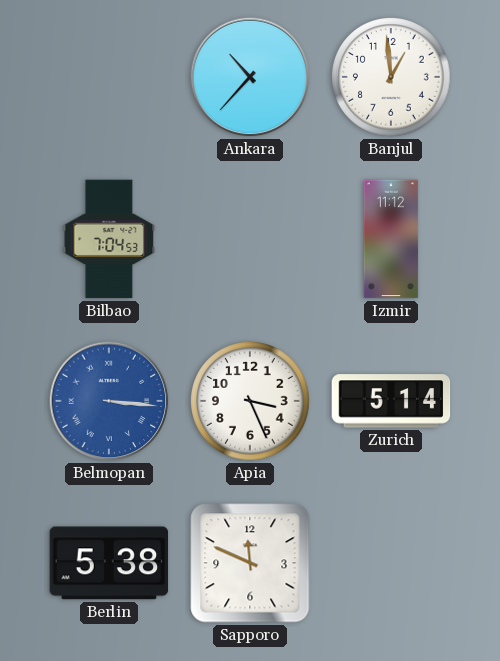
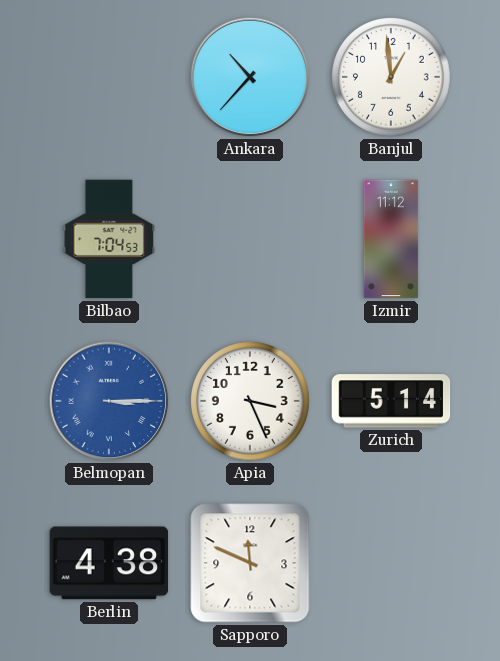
Belmopan: 3:16 -> 3:15 (109, 401)
Berlin: 5:38 -> 4:38 (109, 563)
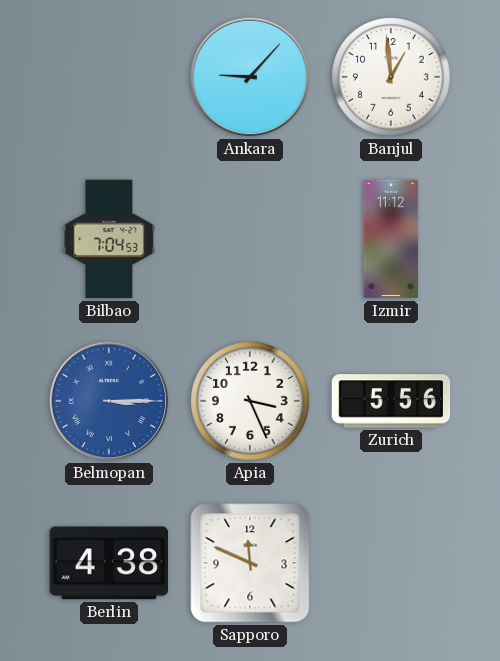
Ankara: 10:37 -> 9:07 (250, 77)
Zurich: 5:14 -> 5:56 (391, 401)
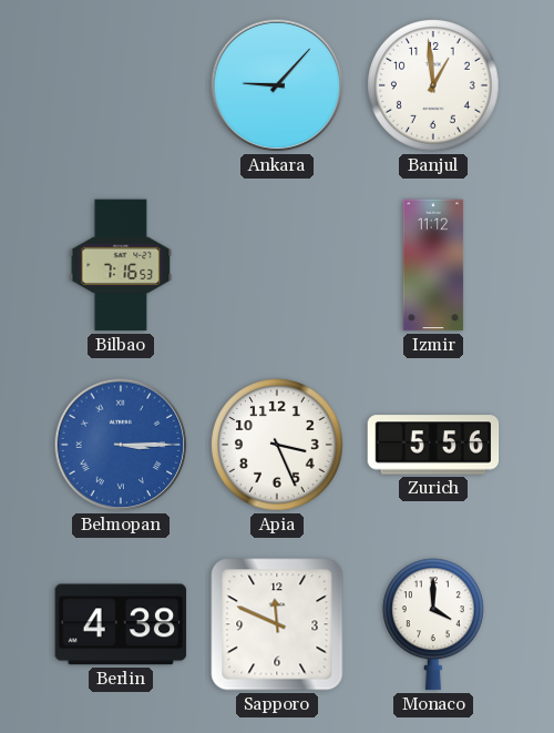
Bilbao: 7:04 -> 7:16 (121, 265)
Monaco: none -> 4:00 (433, 624)
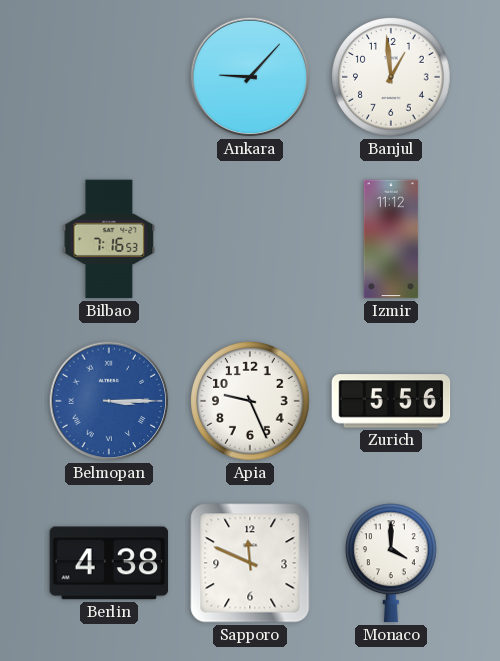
Apia: 3:26 -> 9:26 (251, 402)
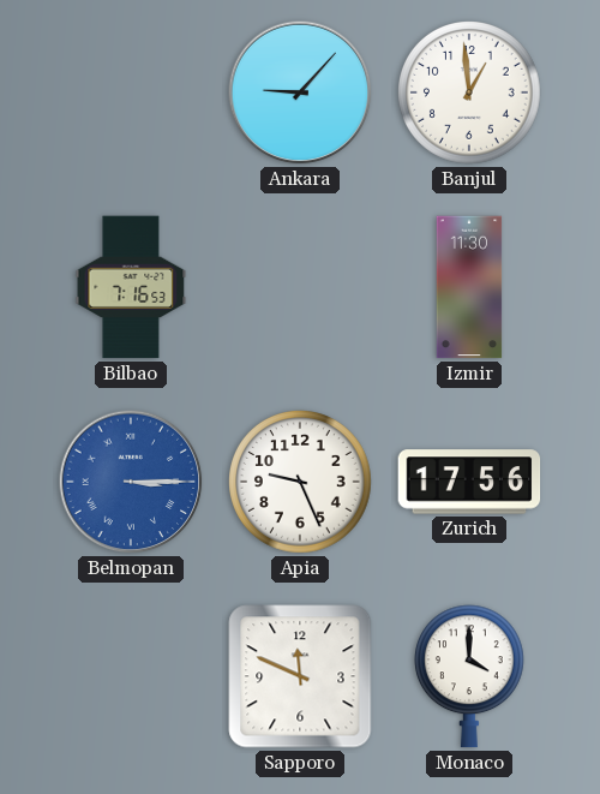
Izmir: 11:12 -> 11:30 (469, 287)
Zurich: 5:56 -> 17:56 (469, 482)
Berlin: 4:38 -> none (109, 563)
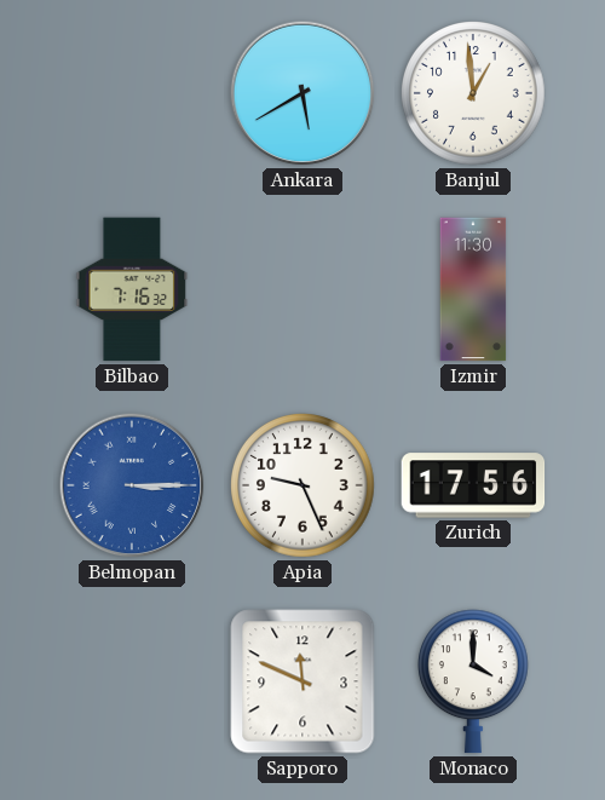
Ankara: 9:07 -> 5:40 (302, 93)
Bilbao: 7:16:53 -> 7:16:32 (132, 289)
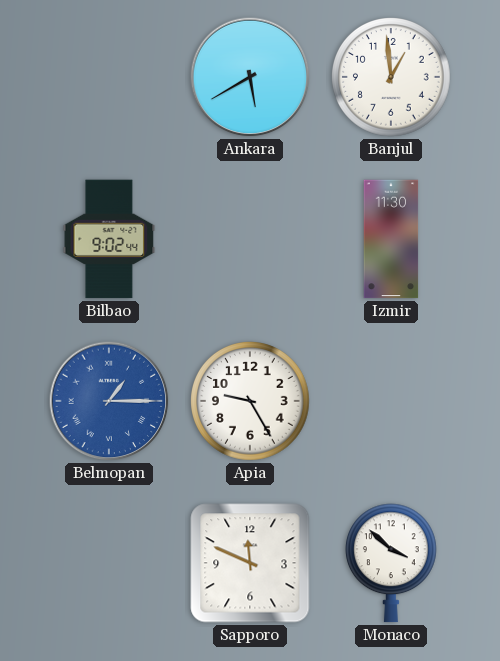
Bilbao: 7:16 -> 9:02 (109, 239)
Belmopan: 3:15 -> 1:15 (109, 401)
Apia: 9:26 -> 9:25 (251, 402)
Zurich: 17:56 -> none (473, 485)
Monaco: 4:00 -> 3:52 (391, 563)
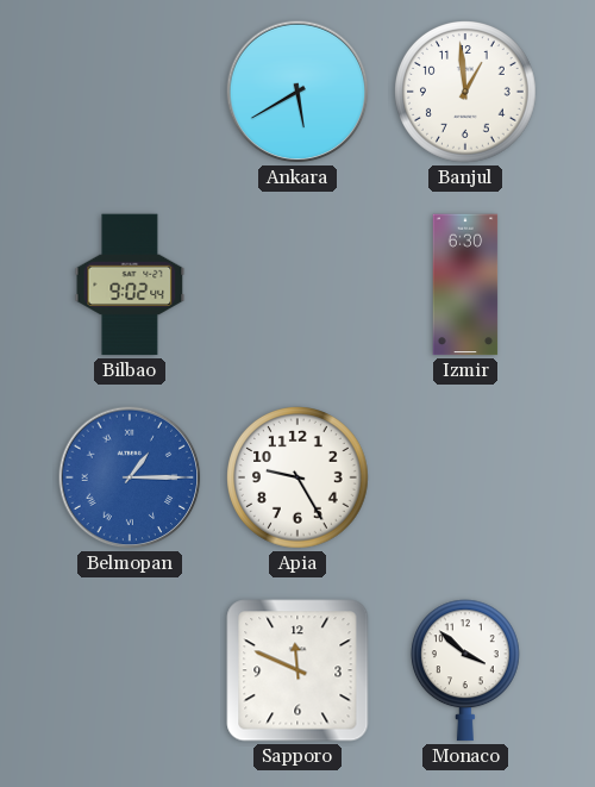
Izmir: 11:30 -> 6:30 (465, 285)
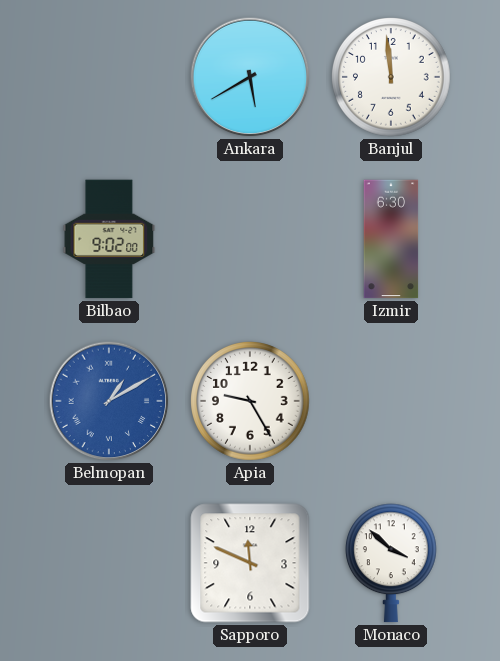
Banjul: 12:59 -> 11:59 (392, 78)
Bilbao: 9:02:44 -> 9:02:00 (109, 239)
Belmopan: 1:15 -> 1:10 (109, 401)
